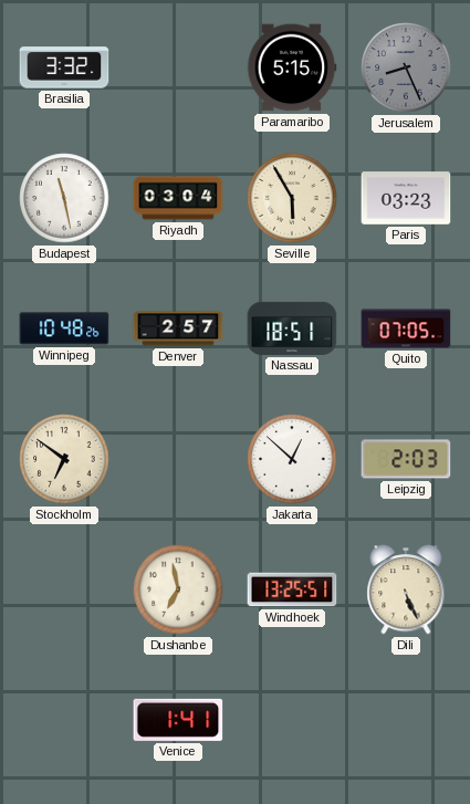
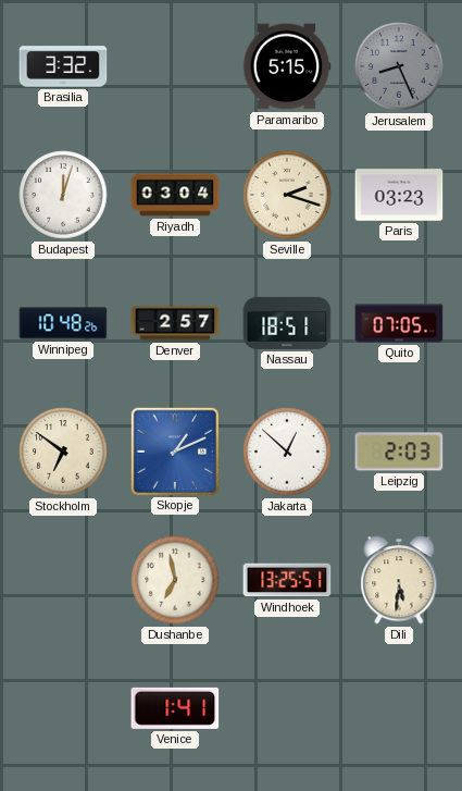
Budapest: 11:28 -> 12:03 (63, 195)
Seville: 5:55 -> 2:18 (287, 195)
Skopje: none -> 1:11 (174, 450)
Dili: 5:26 -> 5:31 (399, 580)
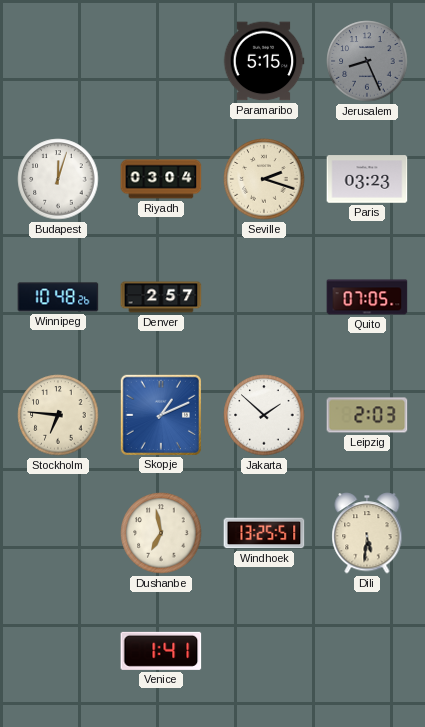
Brasilia: 3:32 -> none (63, 66)
Nassau: 18:51 -> none (287, 323)
Stockholm: 6:51 -> 6:46 (58, 415)
Jakarta: 12:52 -> 1:52 (264, 415)
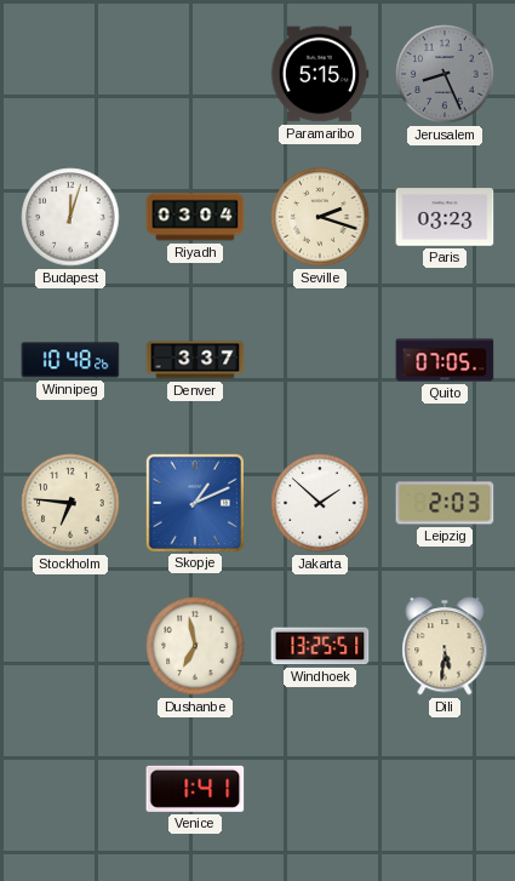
Denver: 2:57 -> 3:37 (195, 360)
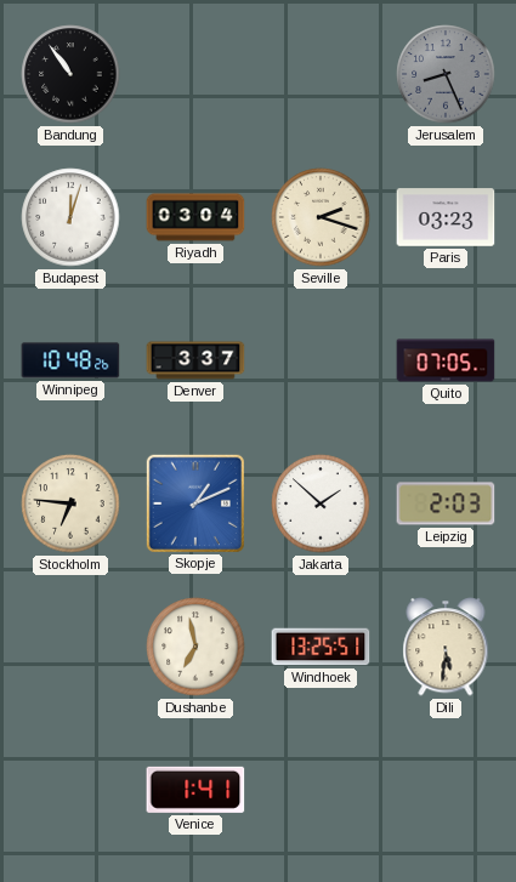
Bandung: none -> 10:54 (70, 74)
Paramaribo: 5:15 -> none (320, 74)
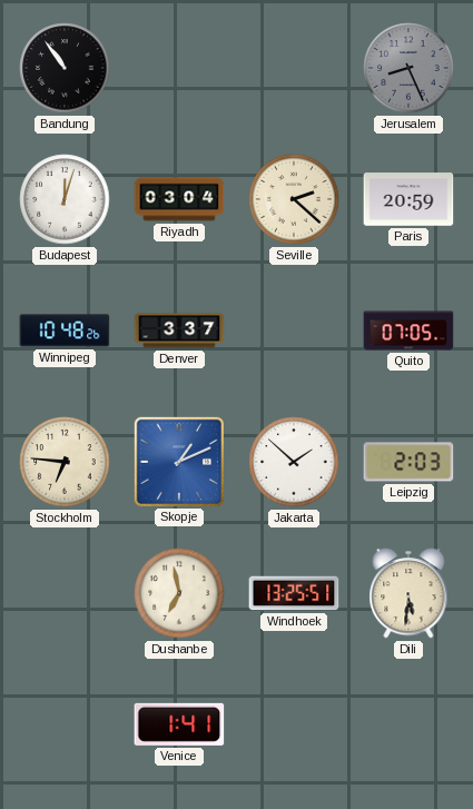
Seville: 2:18 -> 2:22 (294, 199)
Paris: 03:23 -> 20:59 (408, 199)
